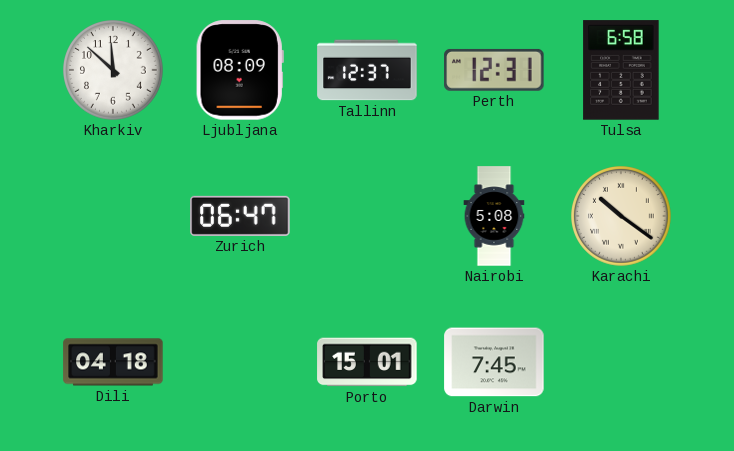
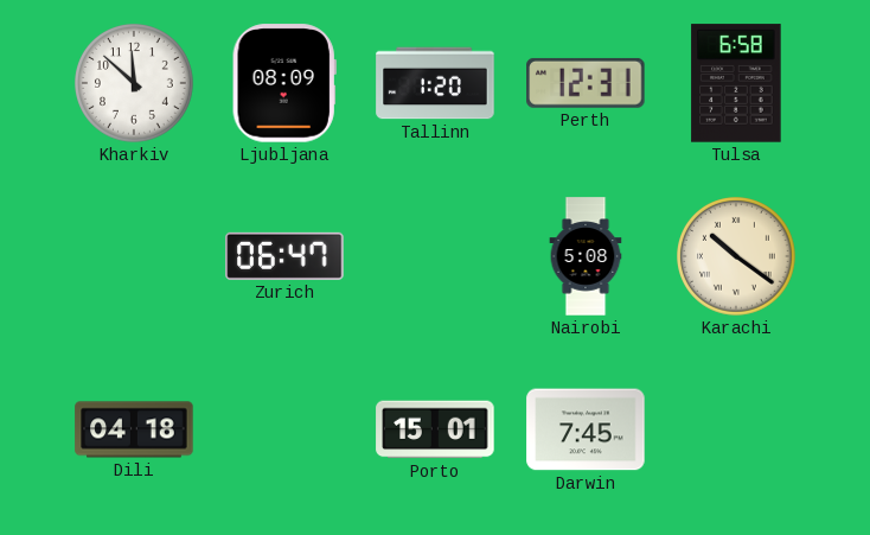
Tallinn: 12:37 -> 1:20 (435, 83)
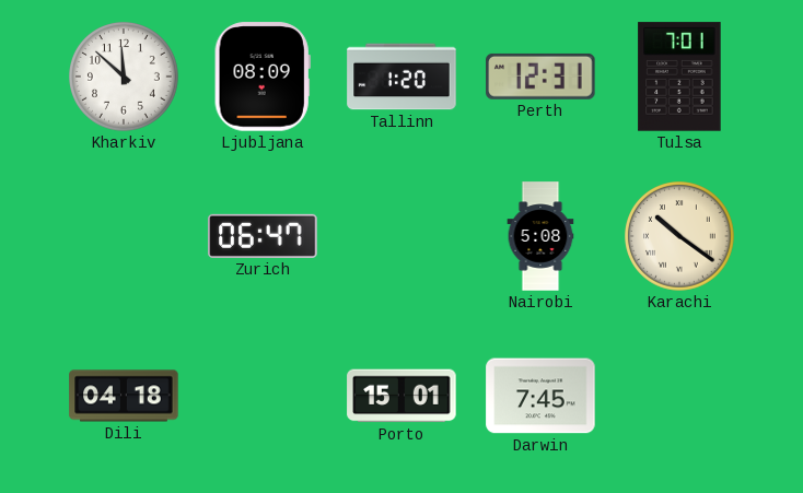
Tulsa: 6:58 -> 7:01 (679, 77)
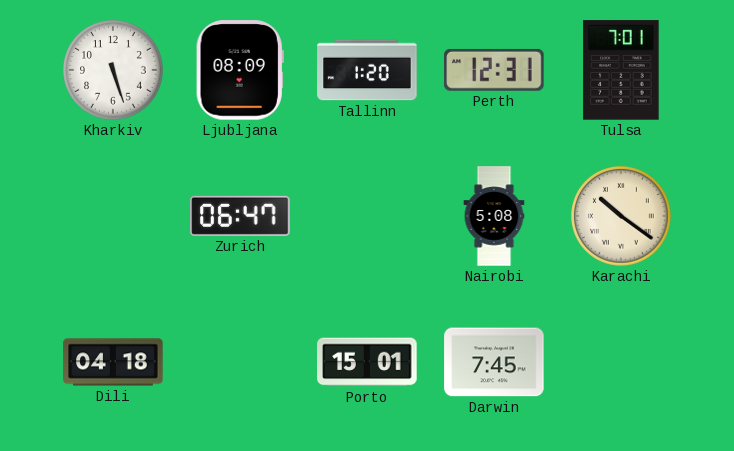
Kharkiv: 11:52 -> 5:27 (114, 71)
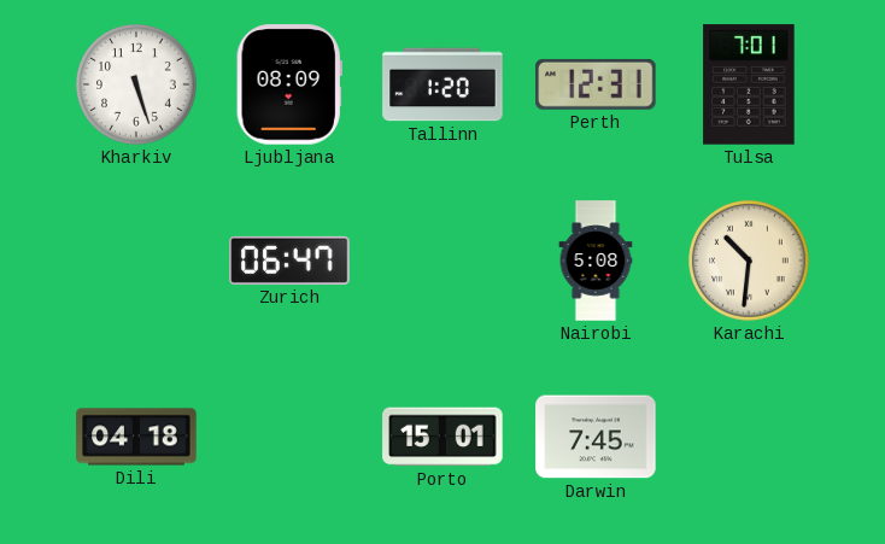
Karachi: 10:21 -> 10:31 (750, 262)
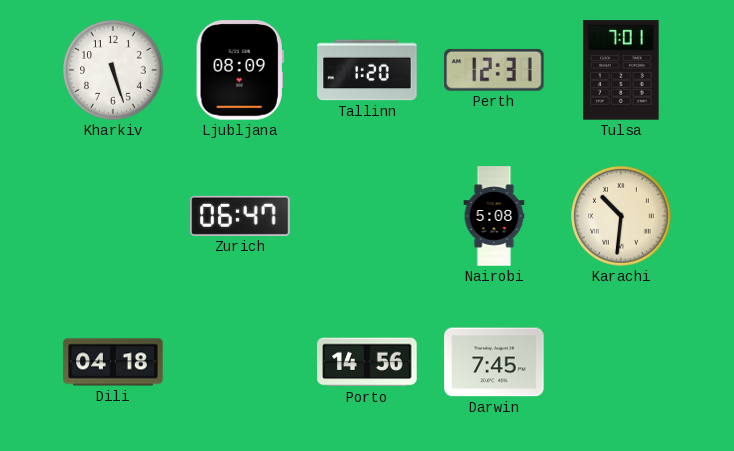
Porto: 15:01 -> 14:56 (367, 362)
